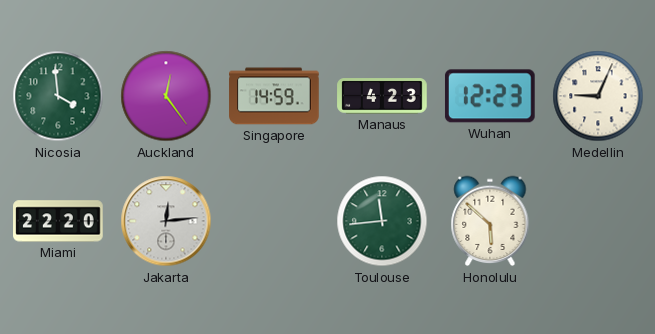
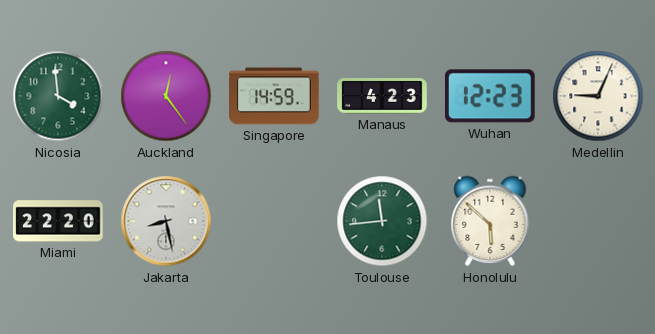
Jakarta: 12:14 -> 8:28 (166, 221)
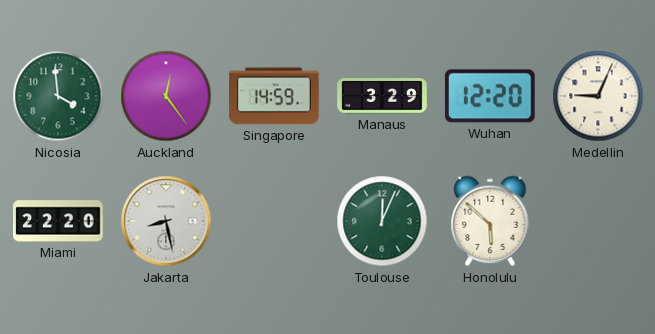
Manaus: 4:23 -> 3:29 (382, 96)
Wuhan: 12:23 -> 12:20 (490, 96)
Toulouse: 11:44 -> 12:04 (382, 221)
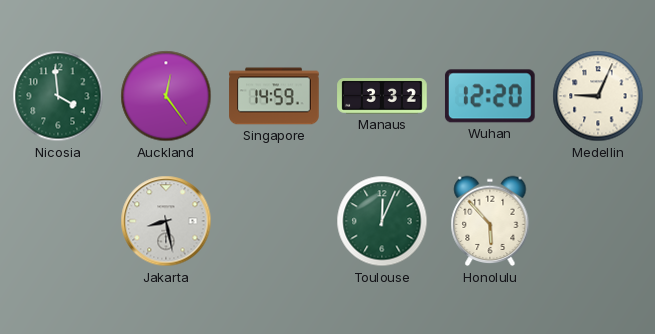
Manaus: 3:29 -> 3:32 (382, 96)
Miami: 22:20 -> none (58, 221)
Honolulu: 5:52 -> 5:53 (490, 221)
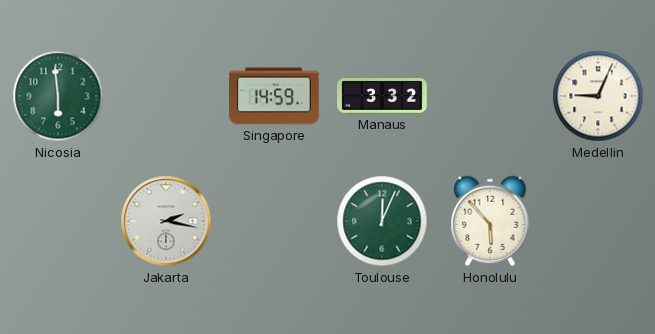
Nicosia: 3:59 -> 5:59 (58, 96)
Auckland: 12:24 -> none (166, 96)
Wuhan: 12:20 -> none (490, 96)
Jakarta: 8:28 -> 2:17 (166, 221)
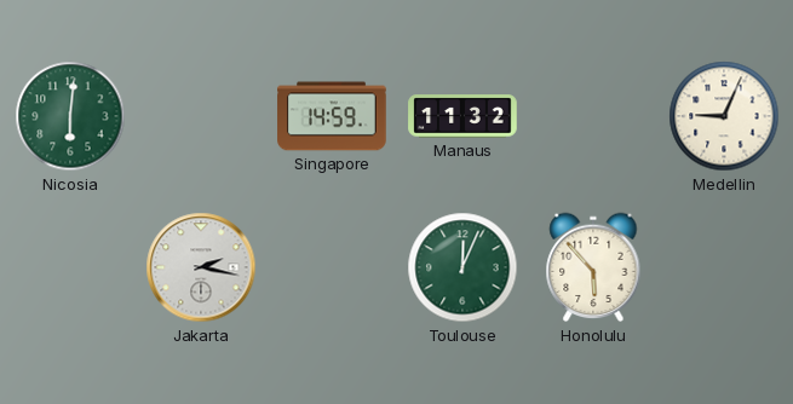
Nicosia: 5:59 -> 6:01 (70, 116)
Manaus: 3:32 -> 11:32 (462, 116)
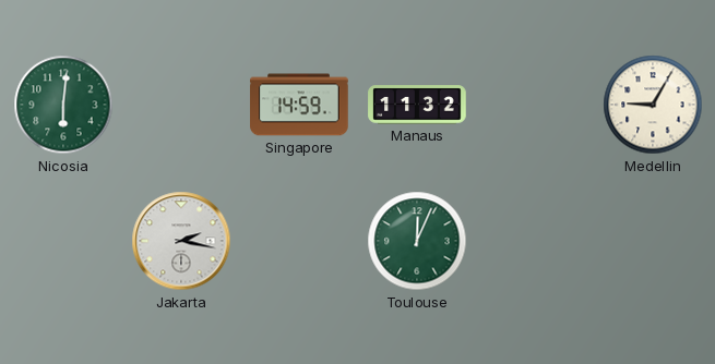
Medellin: 9:04 -> 9:05 (653, 105)
Honolulu: 5:53 -> none (593, 267)
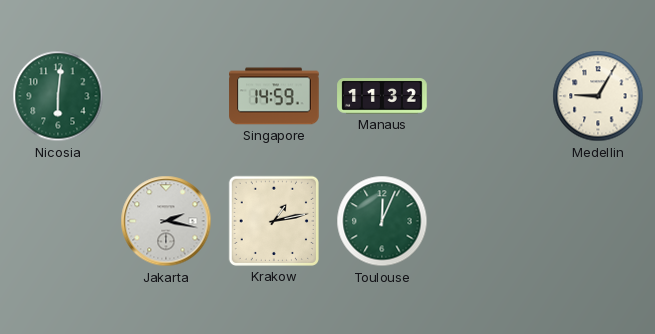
Krakow: none -> 1:13 (274, 221)
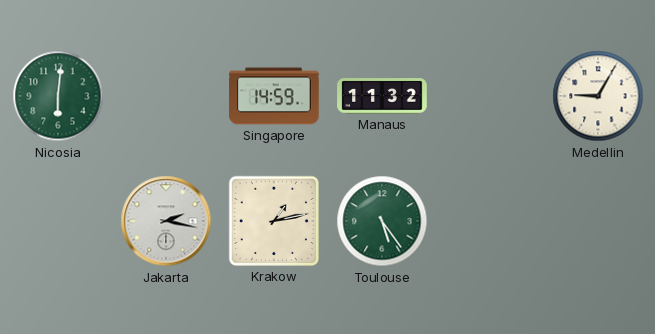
Toulouse: 12:04 -> 5:24 (382, 221)
